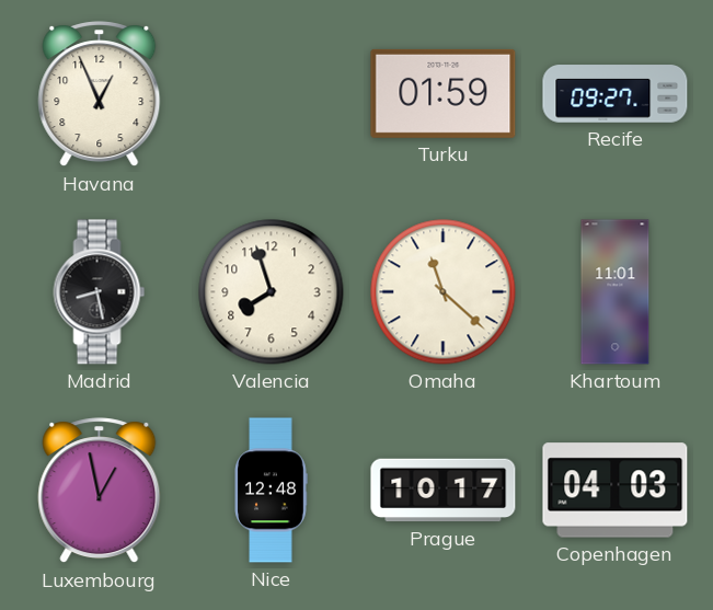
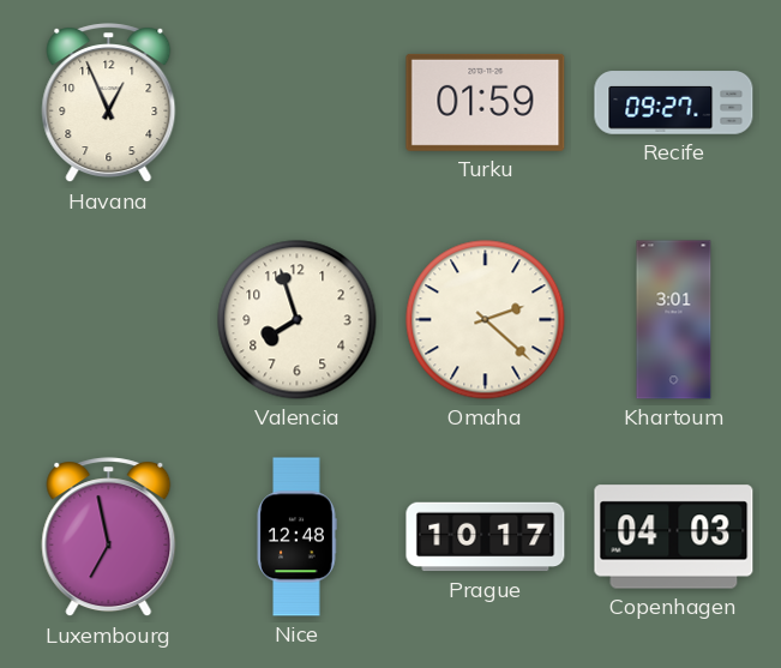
Madrid: 8:28 -> none (100, 292)
Omaha: 11:22 -> 2:22 (486, 320)
Khartoum: 11:01 -> 3:01 (674, 320)
Luxembourg: 12:58 -> 6:58 (109, 537)
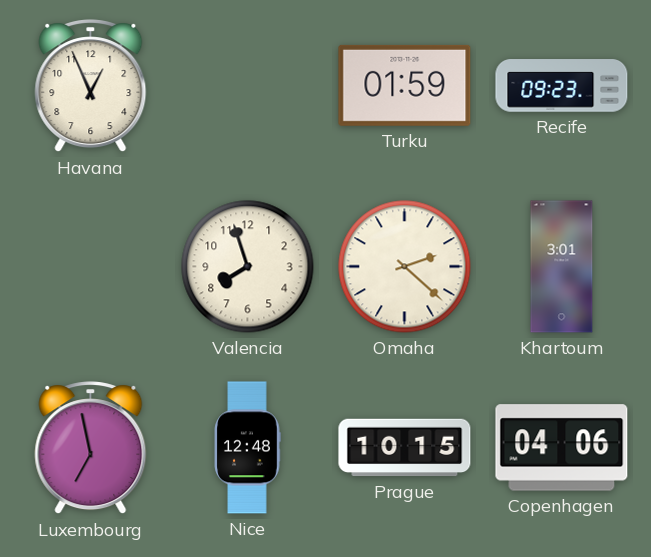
Recife: 09:27 -> 09:23 (562, 86)
Prague: 10:17 -> 10:15 (405, 448)
Copenhagen: 04:03 -> 04:06 (562, 448)
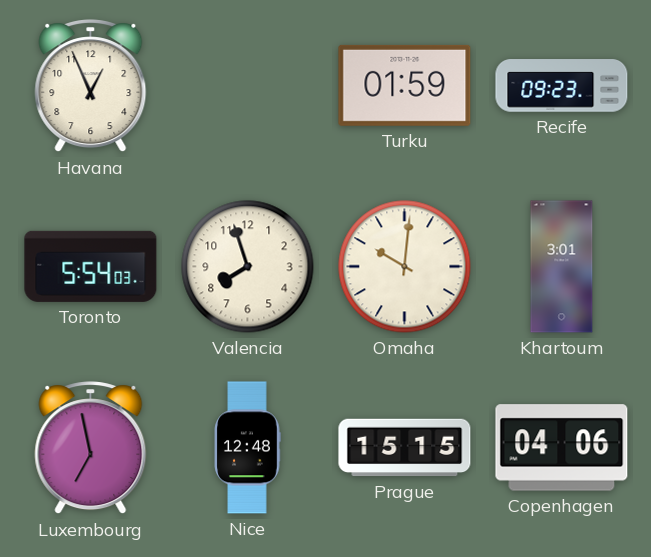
Toronto: none -> 5:54 (91, 266)
Omaha: 2:22 -> 10:01 (405, 267)
Prague: 10:15 -> 15:15 (405, 448)
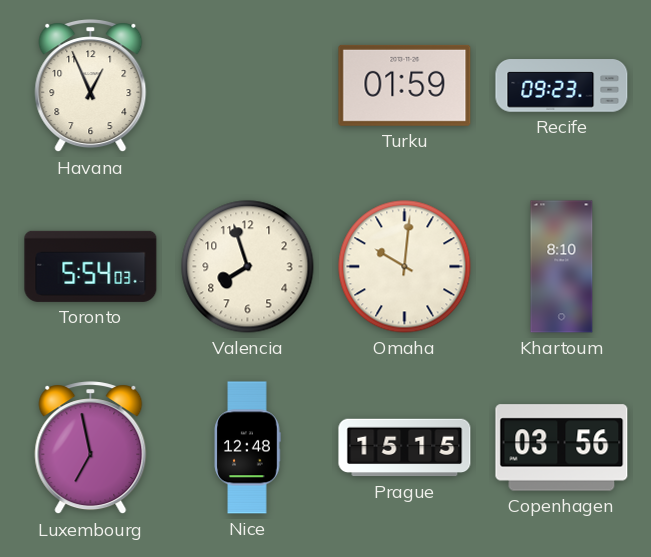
Khartoum: 3:01 -> 8:10 (562, 267)
Copenhagen: 04:06 -> 03:56 (562, 448)
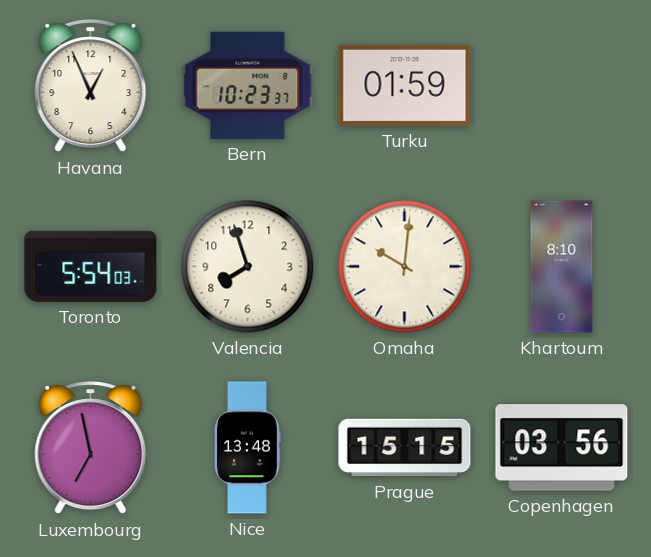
Bern: none -> 10:23 (248, 85)
Recife: 09:23 -> none (562, 86)
Nice: 12:48 -> 13:48 (247, 448)
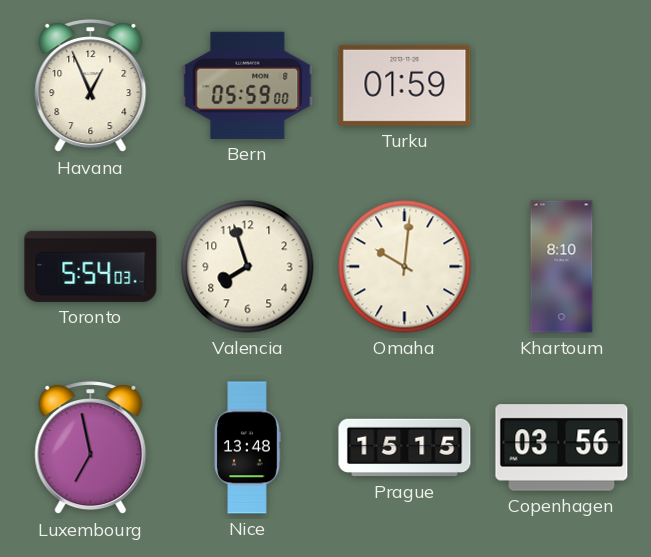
Bern: 10:23 -> 05:59 (248, 85)
